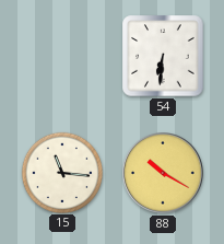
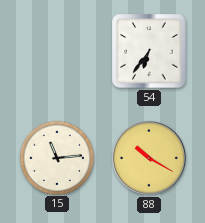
54: 6:31 -> 6:36 (149, 51)
15: 11:16 -> 11:14 (56, 157)
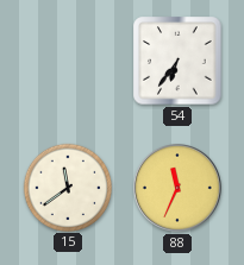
15: 11:14 -> 11:39 (67, 187)
88: 10:20 -> 11:34 (179, 189)
